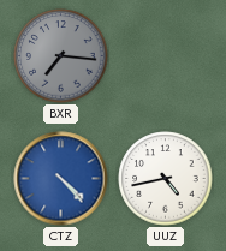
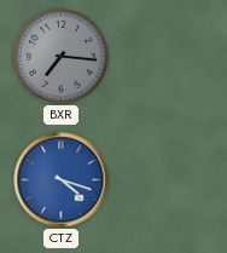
CTZ: 4:23 -> 4:18 (62, 180)
UUZ: 4:43 -> none (166, 179)
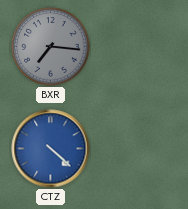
CTZ: 4:18 -> 4:22 (51, 149)
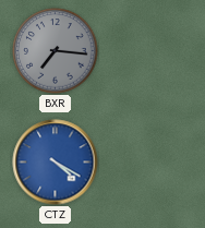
CTZ: 4:22 -> 4:20 (56, 163)
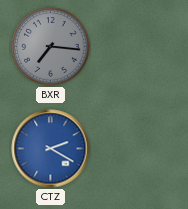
CTZ: 4:20 -> 2:20 (51, 149)
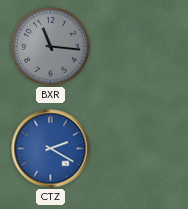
BXR: 7:16 -> 11:16 (51, 47)
